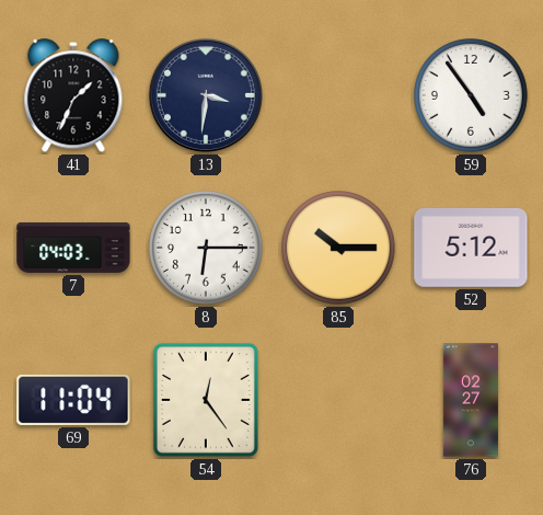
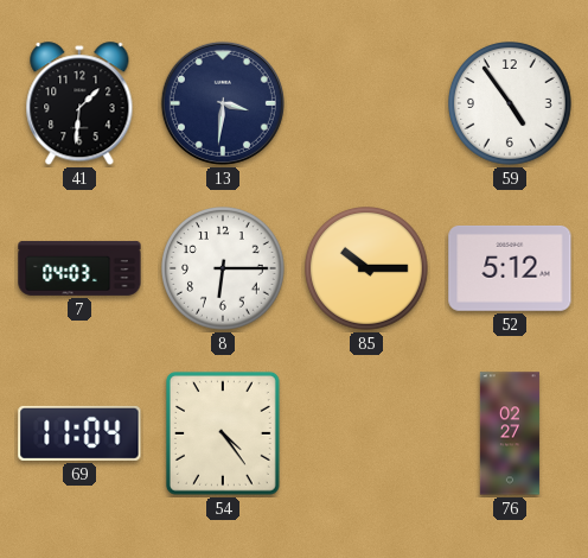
41: 1:34 -> 1:31 (79, 104)
54: 12:24 -> 4:24 (223, 433)
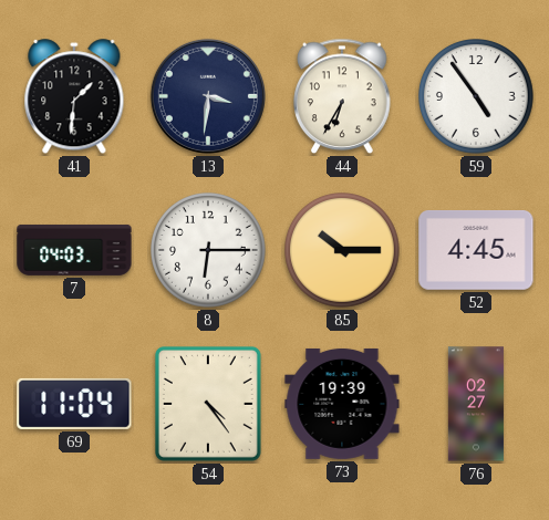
44: none -> 6:35 (343, 96)
52: 5:12 -> 4:45 (476, 250)
73: none -> 19:39 (342, 404)
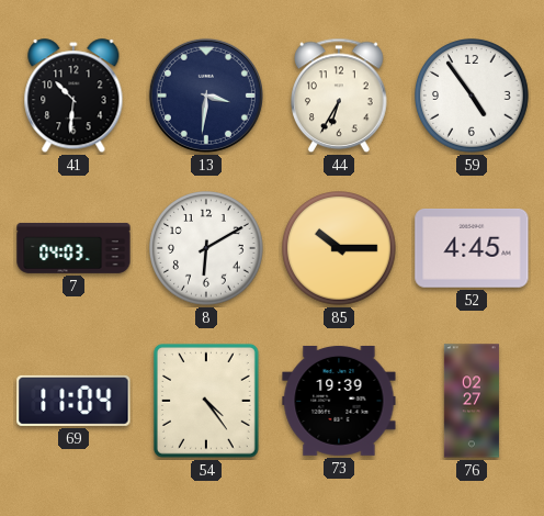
41: 1:31 -> 10:31 (73, 97)
8: 6:15 -> 6:10 (207, 249)
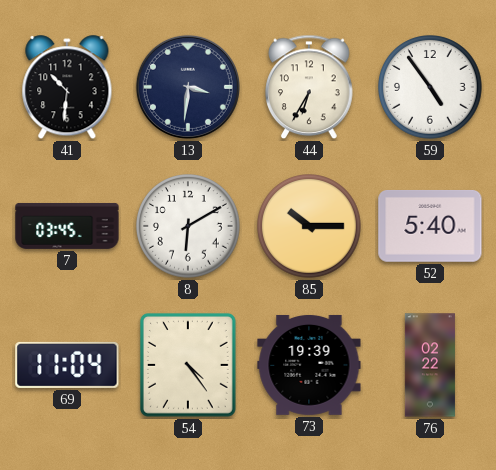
7: 04:03 -> 03:45 (67, 226)
52: 4:45 -> 5:40 (430, 226)
76: 02:27 -> 02:22 (430, 365)
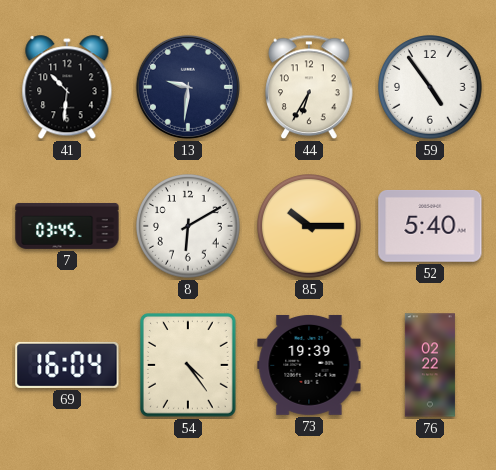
13: 3:31 -> 9:31 (188, 87)
69: 11:04 -> 16:04 (67, 365)
